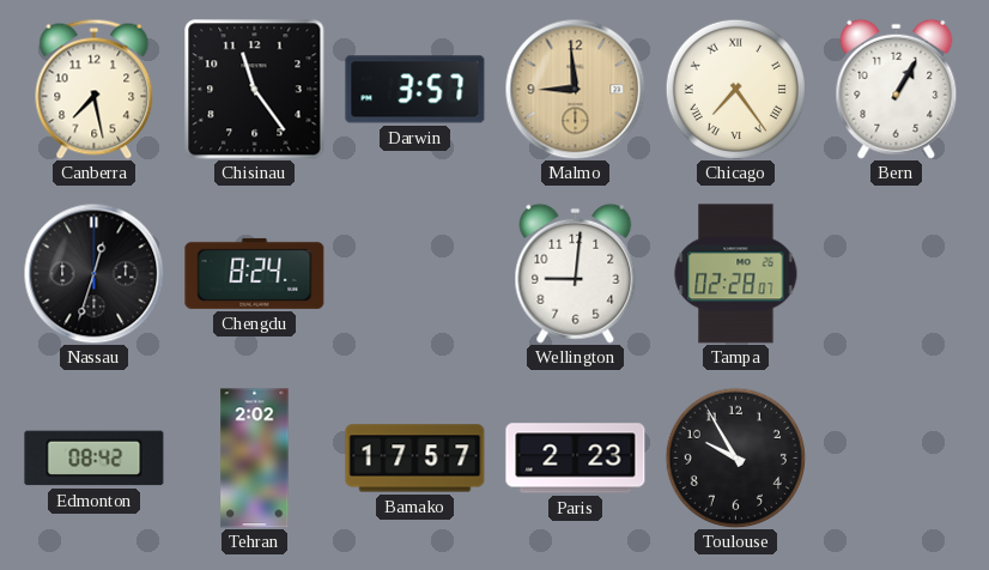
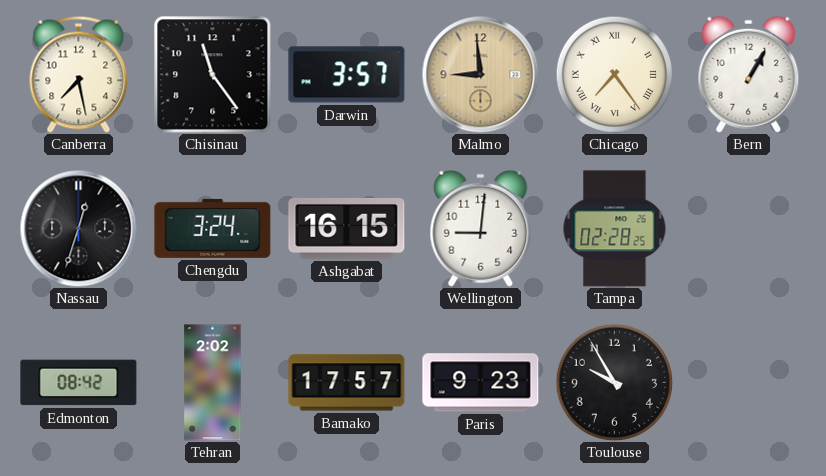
Chengdu: 8:24 -> 3:24 (213, 228)
Ashgabat: none -> 16:15 (347, 229)
Tampa: 02:28:07 -> 02:28:25 (615, 229)
Paris: 2:23 -> 9:23 (481, 383)
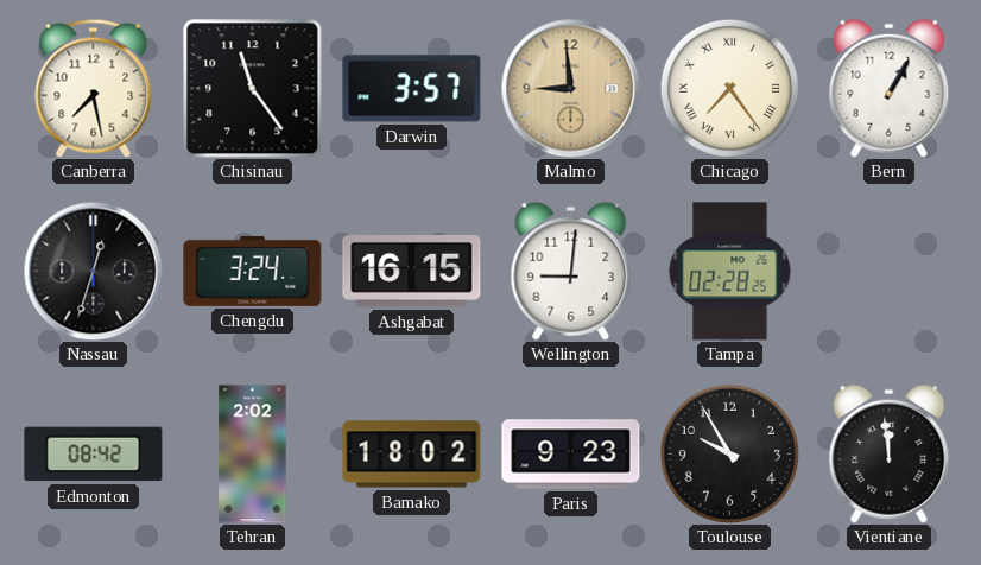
Bamako: 17:57 -> 18:02 (412, 455)
Vientiane: none -> 11:59 (890, 453)
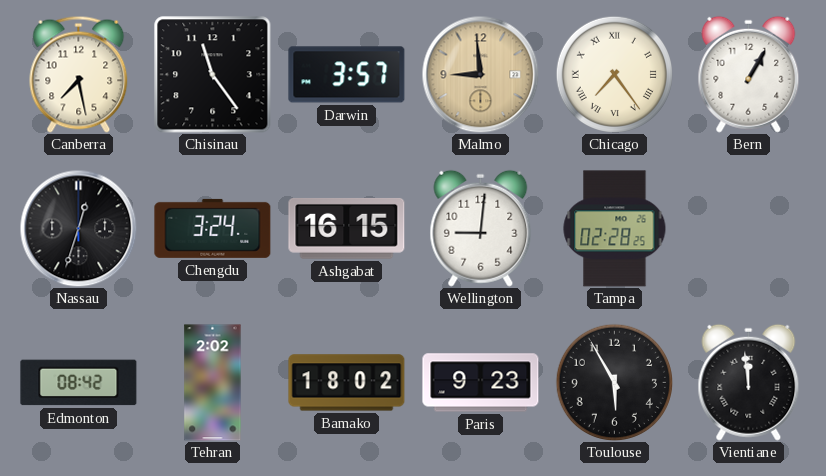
Toulouse: 9:55 -> 5:55 (614, 382)
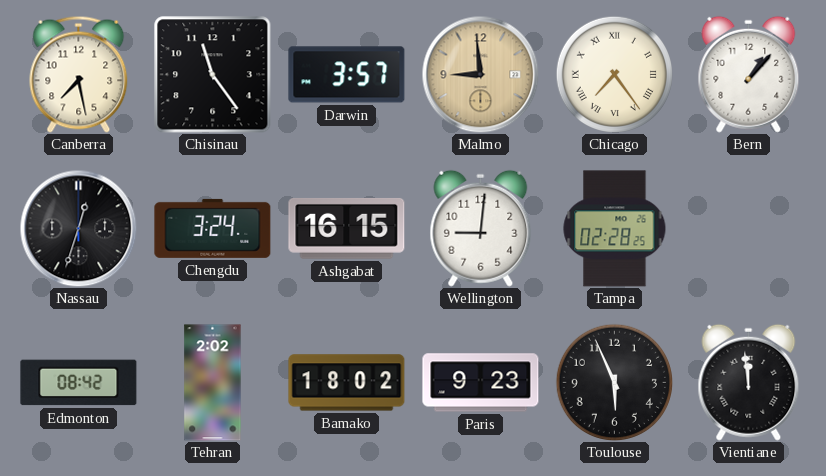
Bern: 1:05 -> 1:07 (749, 74)
Toulouse: 5:55 -> 5:56 (614, 382)
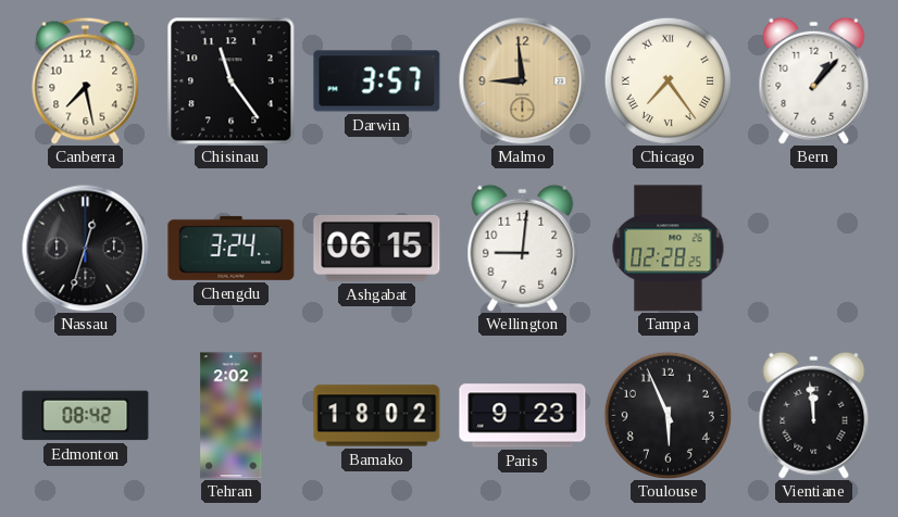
Ashgabat: 16:15 -> 06:15 (377, 249)
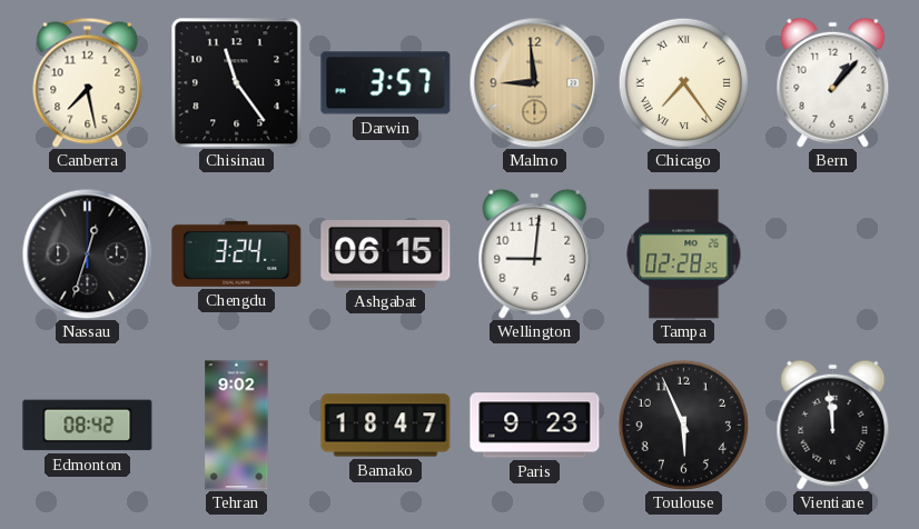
Tehran: 2:02 -> 9:02 (237, 426)
Bamako: 18:02 -> 18:47 (386, 426)
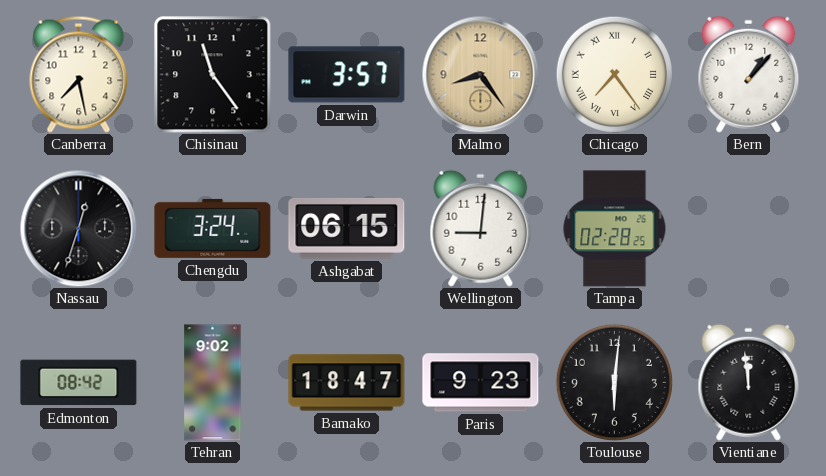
Malmo: 8:59 -> 8:24 (480, 74)
Toulouse: 5:56 -> 6:01 (614, 382)
